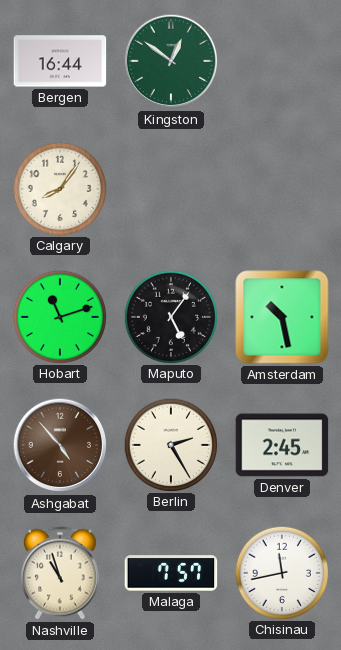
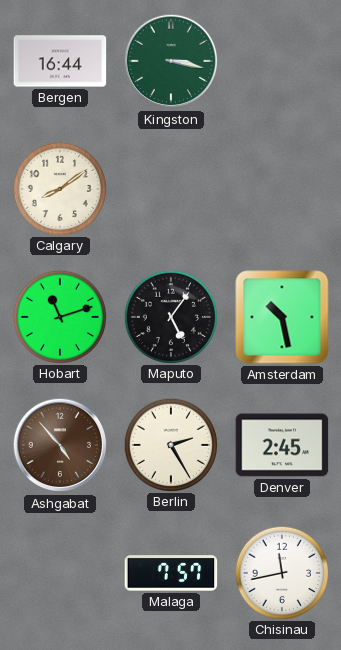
Kingston: 12:51 -> 3:17 (171, 61)
Calgary: 8:06 -> 8:09 (59, 188)
Nashville: 10:57 -> none (60, 573)
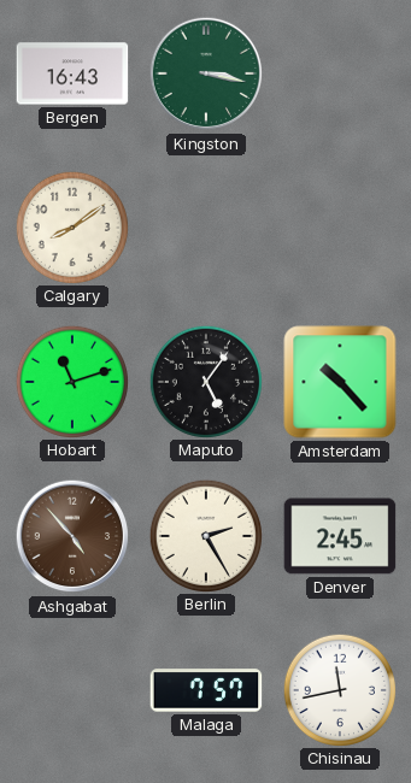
Bergen: 16:44 -> 16:43 (72, 73)
Amsterdam: 10:28 -> 10:23 (340, 382)
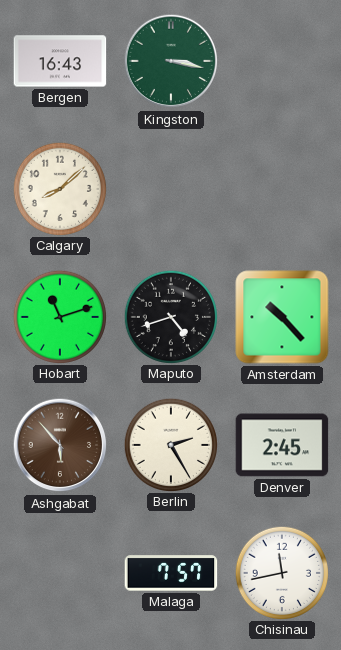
Calgary: 8:09 -> 8:08 (59, 188)
Maputo: 5:06 -> 4:42 (170, 316)
Ashgabat: 4:53 -> 5:53 (60, 445)
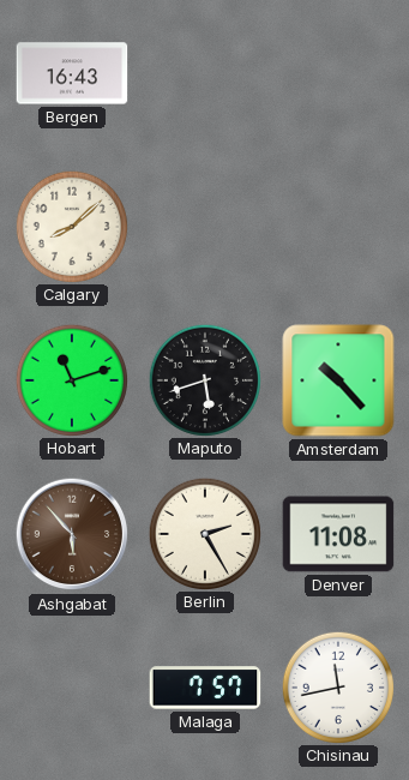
Kingston: 3:17 -> none (171, 61)
Maputo: 4:42 -> 5:42 (204, 379)
Denver: 2:45 -> 11:08 (338, 534)
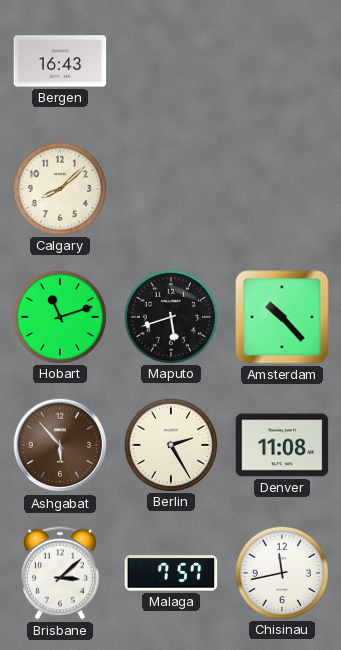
Brisbane: none -> 3:08 (60, 573)
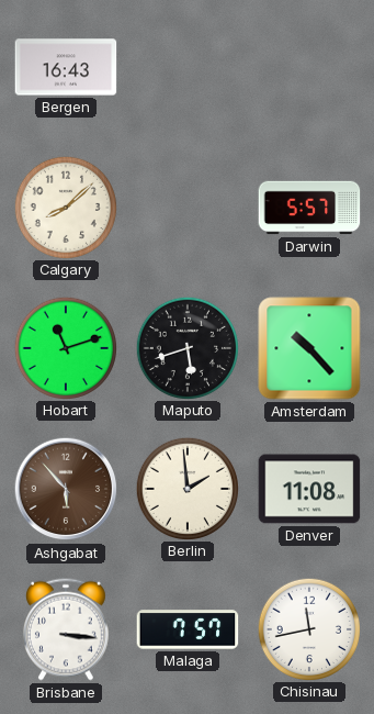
Darwin: none -> 5:57 (309, 208)
Berlin: 2:25 -> 1:59 (186, 488)
Brisbane: 3:08 -> 3:16 (66, 629)
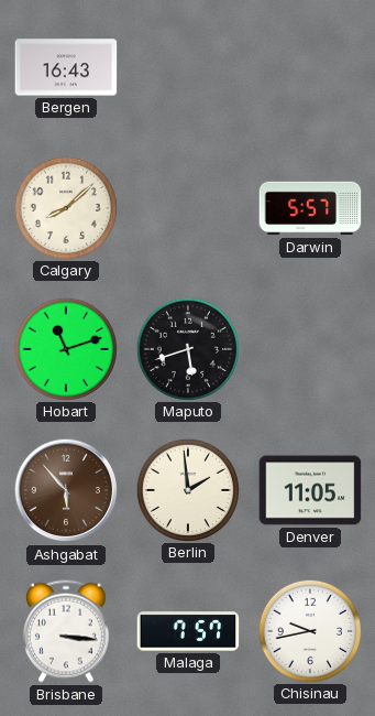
Amsterdam: 10:23 -> none (309, 348)
Denver: 11:08 -> 11:05 (310, 490)
Chisinau: 11:43 -> 9:43 (309, 630)
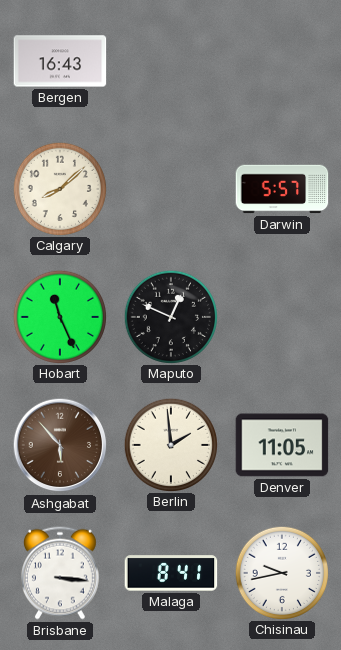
Hobart: 11:12 -> 11:26 (59, 316)
Maputo: 5:42 -> 12:49 (170, 316)
Malaga: 7:57 -> 8:41 (171, 573)
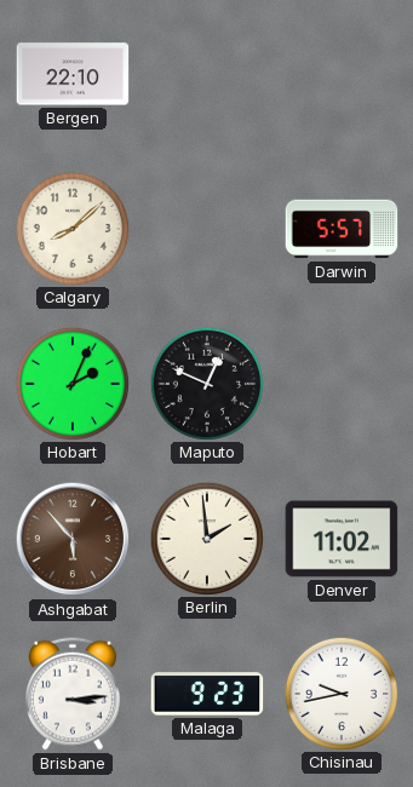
Bergen: 16:43 -> 22:10 (73, 74)
Hobart: 11:26 -> 2:04 (71, 383)
Denver: 11:05 -> 11:02 (342, 539)
Brisbane: 3:16 -> 3:14 (73, 694)
Malaga: 8:41 -> 9:23 (207, 694)
